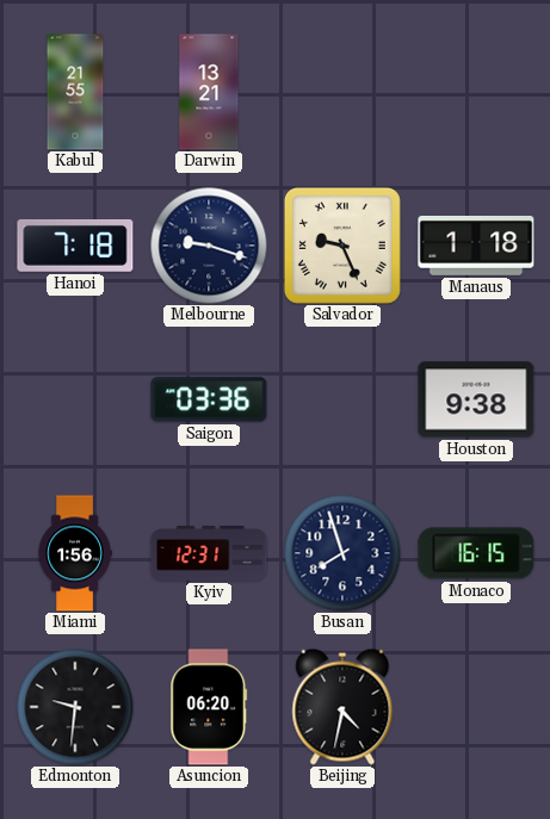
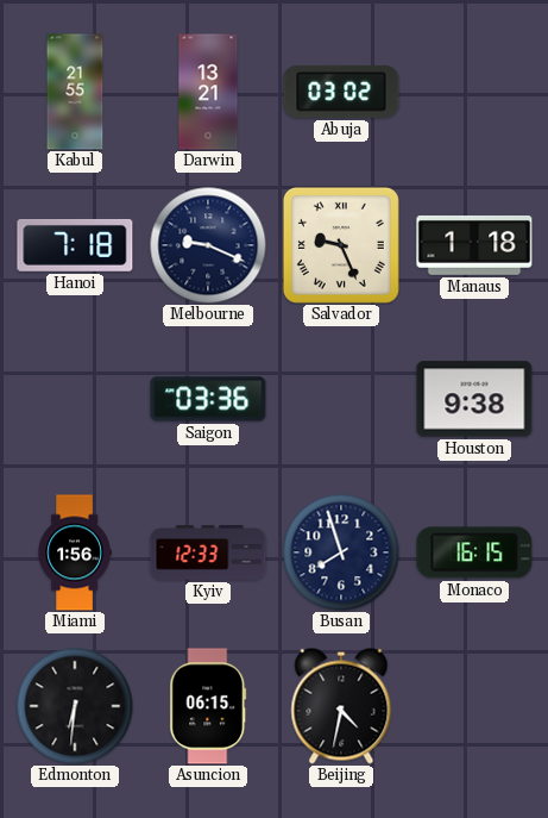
Abuja: none -> 03:02 (341, 92)
Melbourne: 9:18 -> 9:19 (208, 245)
Kyiv: 12:31 -> 12:33 (208, 552)
Edmonton: 9:31 -> 6:31 (75, 706)
Asuncion: 06:20 -> 06:15 (208, 706)
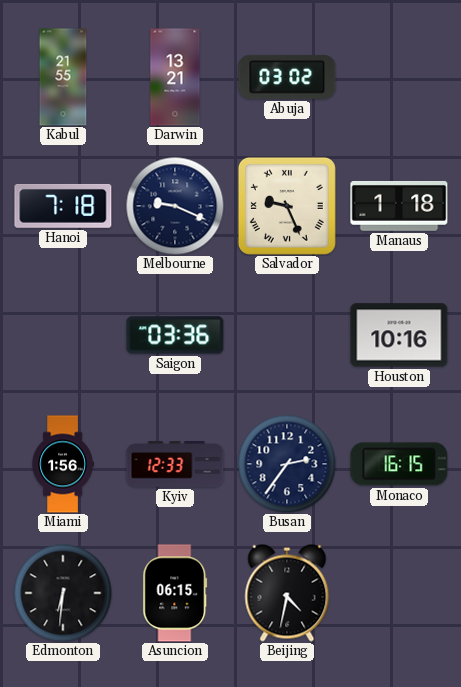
Houston: 9:38 -> 10:16 (399, 335)
Busan: 7:57 -> 2:36 (287, 464)
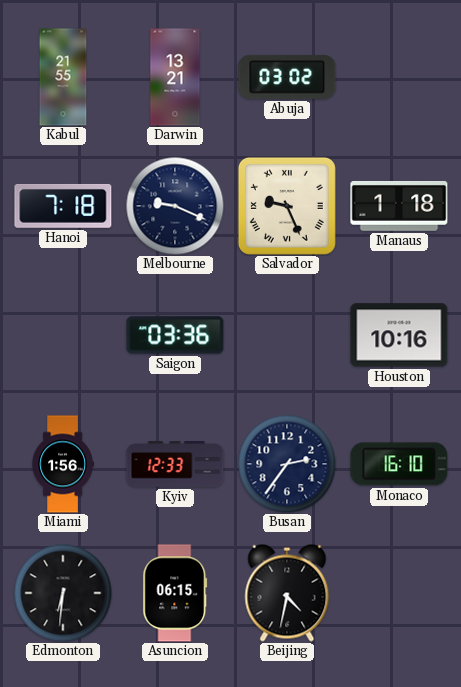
Monaco: 16:15 -> 16:10 (399, 464)
